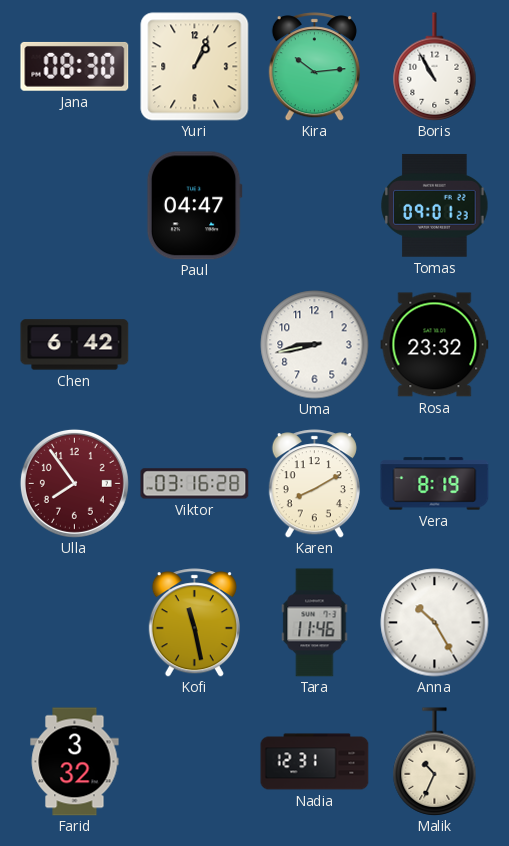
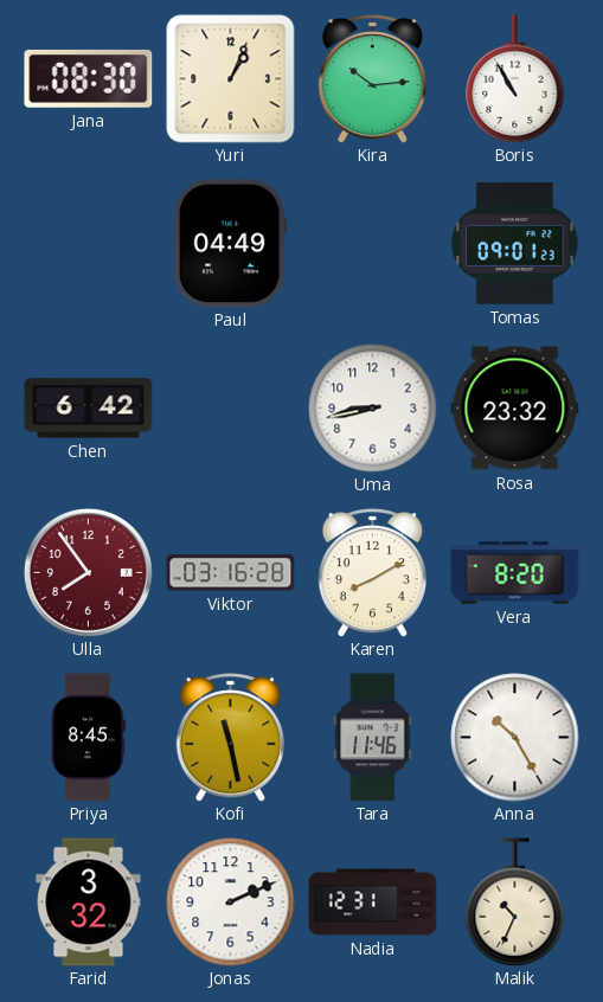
Paul: 04:47 -> 04:49 (230, 244)
Vera: 8:19 -> 8:20 (515, 573)
Priya: none -> 8:45 (88, 738)
Jonas: none -> 2:11 (231, 903)
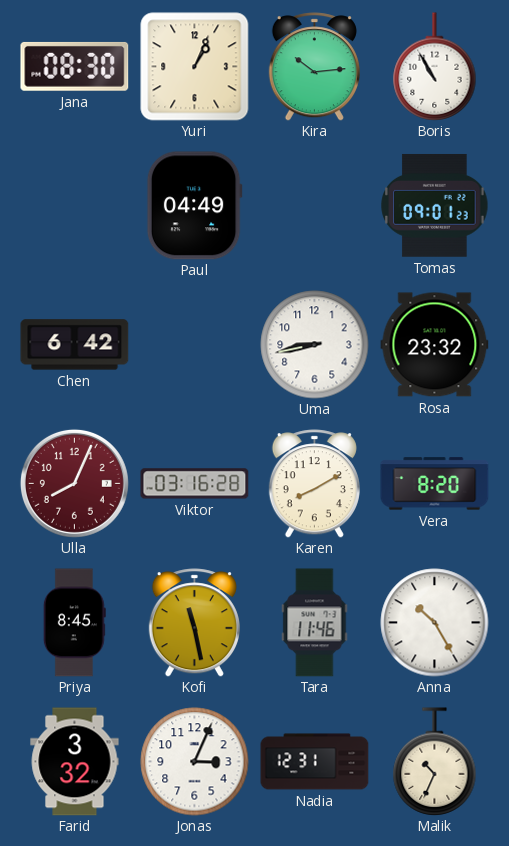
Ulla: 7:54 -> 8:04 (74, 483)
Jonas: 2:11 -> 3:04 (195, 762)
